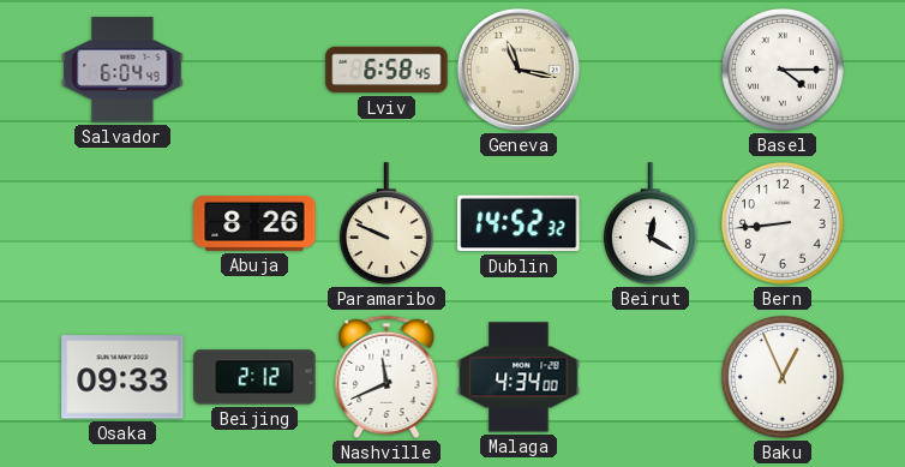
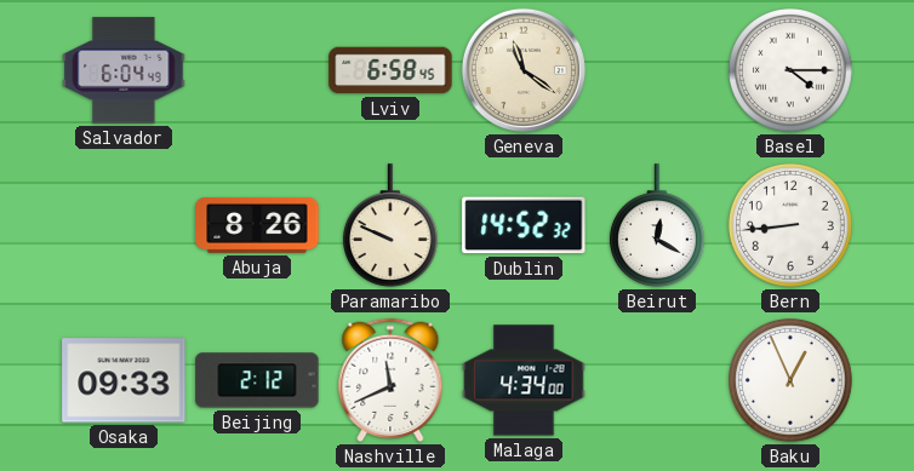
Geneva: 11:17 -> 11:21 (524, 70)
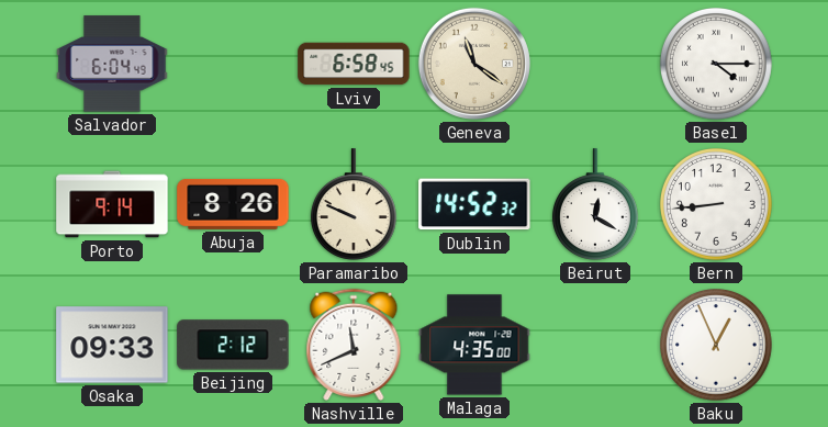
Porto: none -> 9:14 (112, 204)
Malaga: 4:34 -> 4:35 (474, 345)
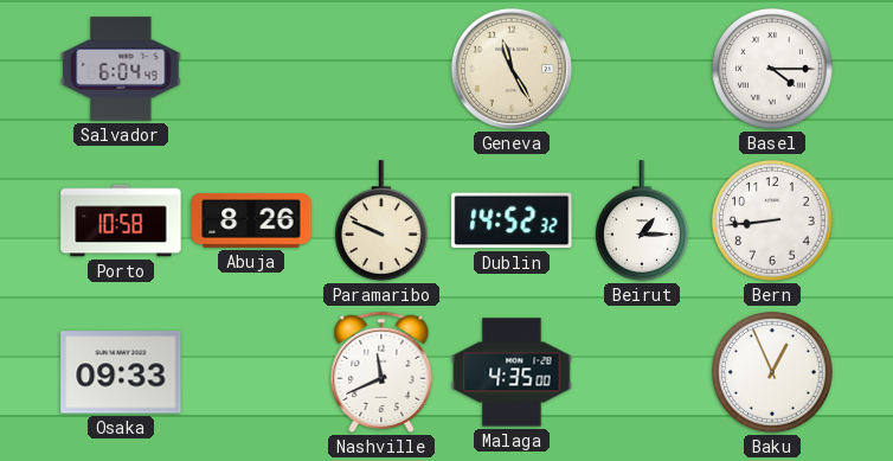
Lviv: 6:58 -> none (354, 64)
Geneva: 11:21 -> 11:25 (512, 69)
Porto: 9:14 -> 10:58 (121, 220)
Beirut: 12:20 -> 1:15 (642, 220)
Beijing: 2:12 -> none (233, 345)
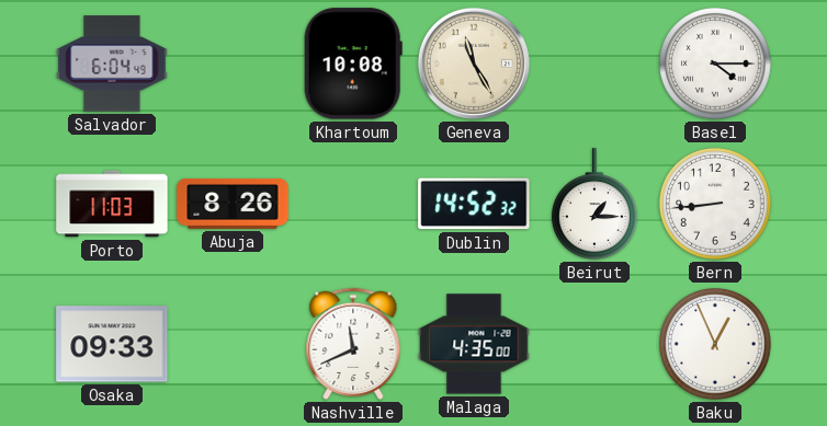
Khartoum: none -> 10:08 (353, 64)
Porto: 10:58 -> 11:03 (112, 204)
Paramaribo: 9:49 -> none (381, 220)
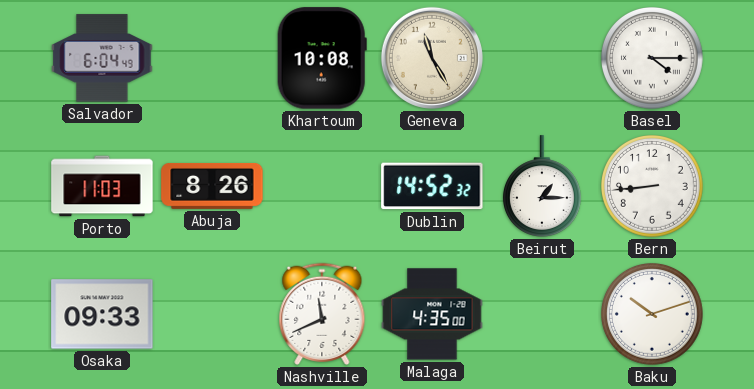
Baku: 12:56 -> 10:12 (653, 315)
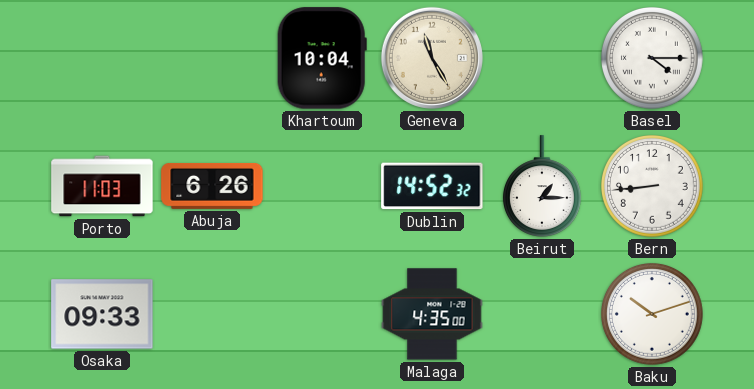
Salvador: 6:04 -> none (102, 58)
Khartoum: 10:08 -> 10:04 (322, 58)
Abuja: 8:26 -> 6:26 (212, 187)
Nashville: 11:41 -> none (322, 314)
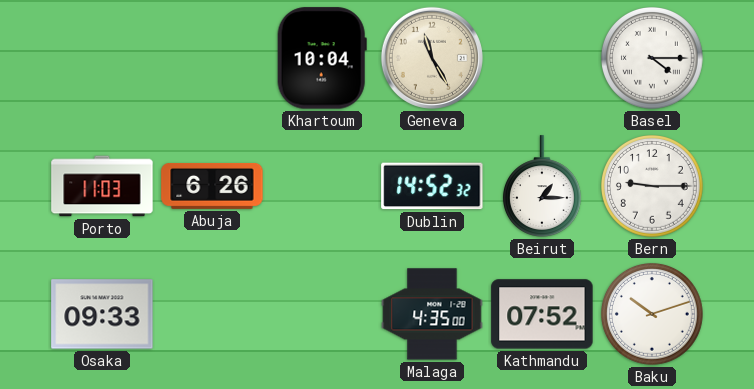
Bern: 8:44 -> 9:15 (653, 187)
Kathmandu: none -> 07:52 (542, 314)
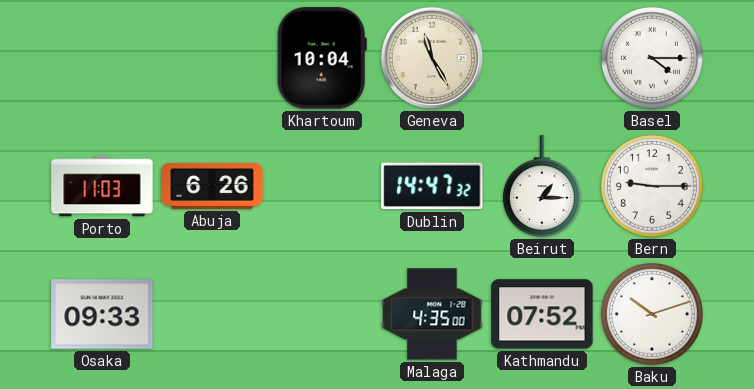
Dublin: 14:52 -> 14:47 (432, 186)
